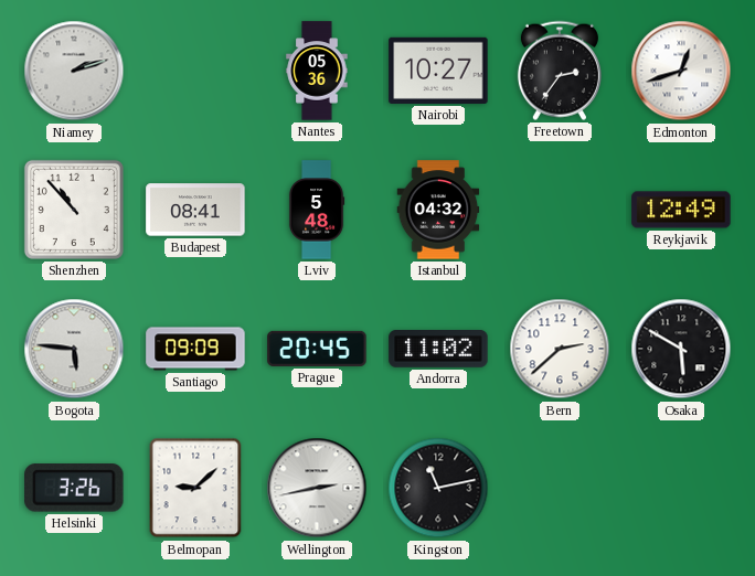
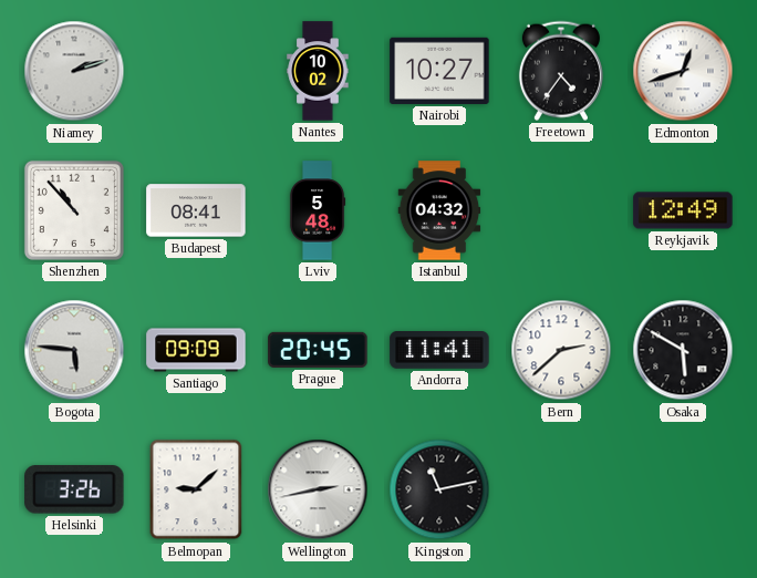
Nantes: 05:36 -> 10:02 (318, 71)
Freetown: 2:36 -> 4:36 (561, 71)
Andorra: 11:02 -> 11:41 (439, 351)
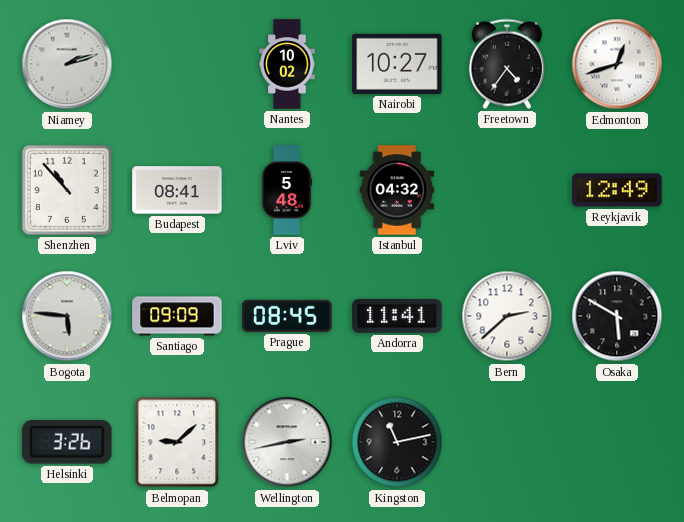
Prague: 20:45 -> 08:45 (287, 316)
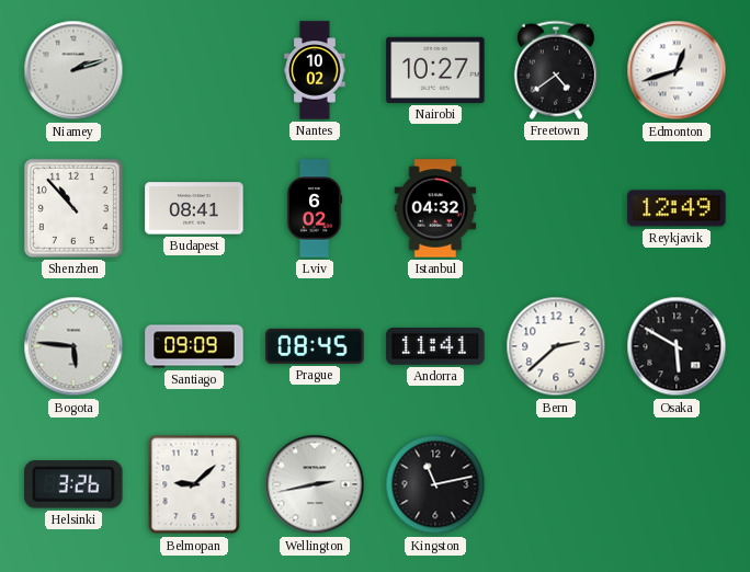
Freetown: 4:36 -> 4:39 (556, 70)
Lviv: 5:48 -> 6:02 (315, 208)
